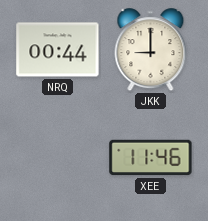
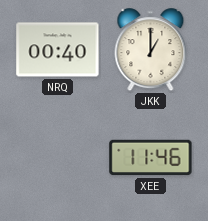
NRQ: 00:44 -> 00:40 (58, 50)
JKK: 9:00 -> 1:00 (151, 50)
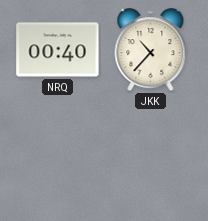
JKK: 1:00 -> 10:37 (151, 50)
XEE: 11:46 -> none (151, 158)
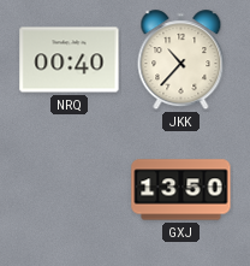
GXJ: none -> 13:50 (181, 190)
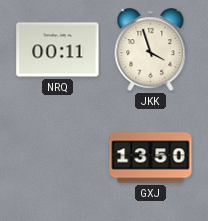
NRQ: 00:40 -> 00:11 (58, 50)
JKK: 10:37 -> 3:57 (151, 50)
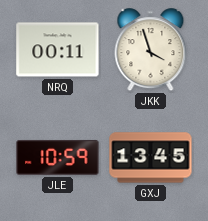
JLE: none -> 10:59 (58, 157)
GXJ: 13:50 -> 13:45 (151, 158)
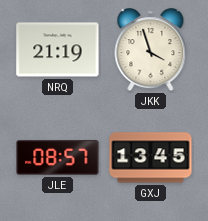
NRQ: 00:11 -> 21:19 (58, 50)
JLE: 10:59 -> 08:57 (58, 157)
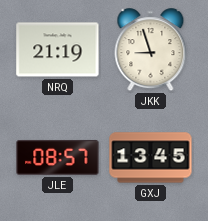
JKK: 3:57 -> 8:57 (151, 50)
